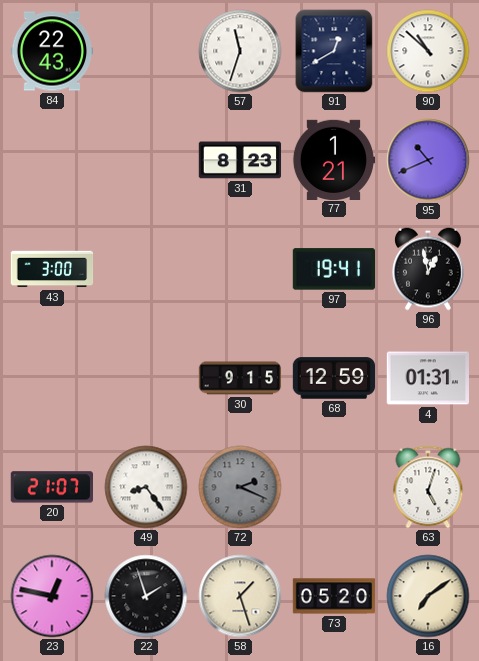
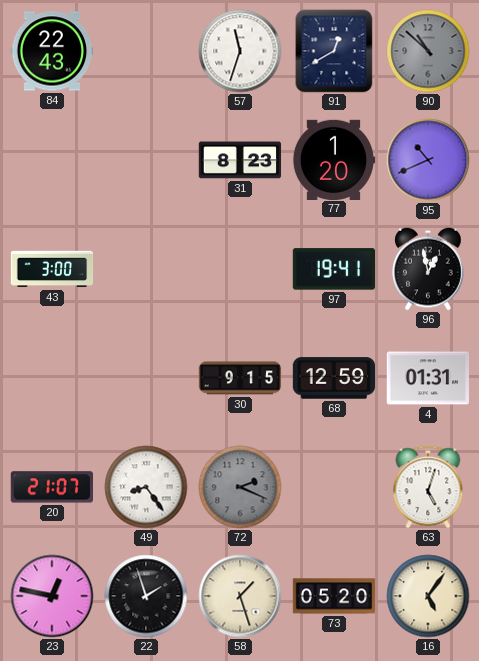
90 dial: white -> grey (428, 51)
77: 1:21 -> 1:20 (334, 159)
16: 7:09 -> 5:06 (428, 596)
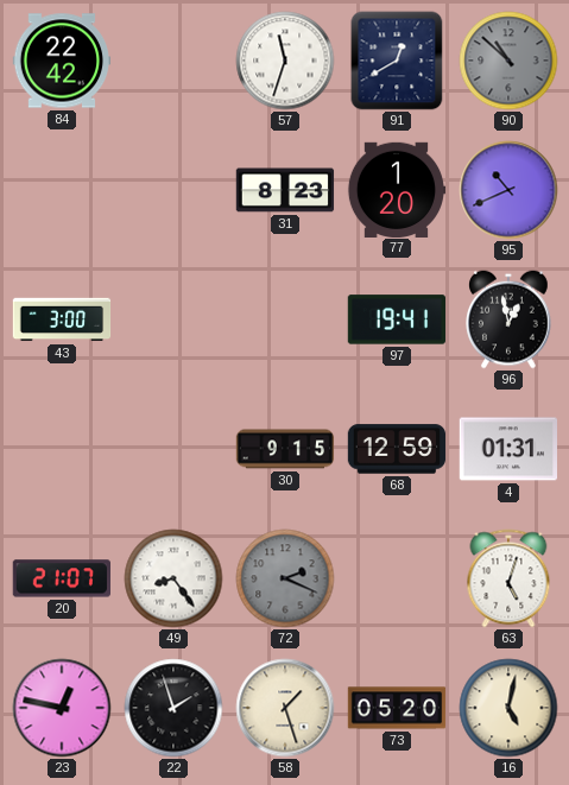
84: 22:43 -> 22:42 (62, 61)
16: 5:06 -> 5:02 (508, 708)
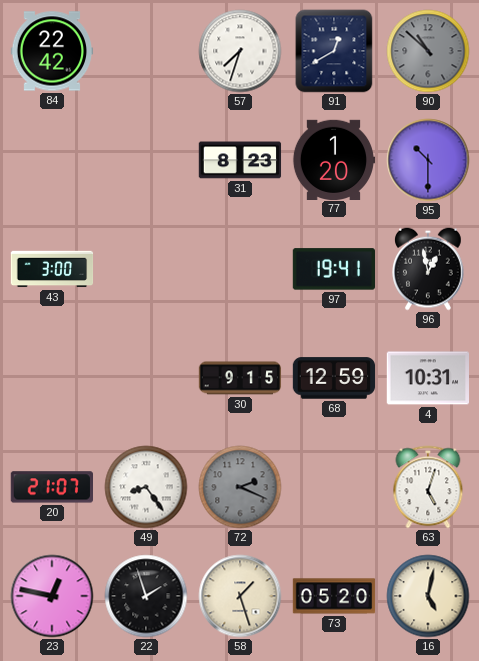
57: 11:33 -> 7:33 (240, 51)
95: 10:41 -> 10:30 (428, 160)
4: 01:31 -> 10:31 (427, 378)
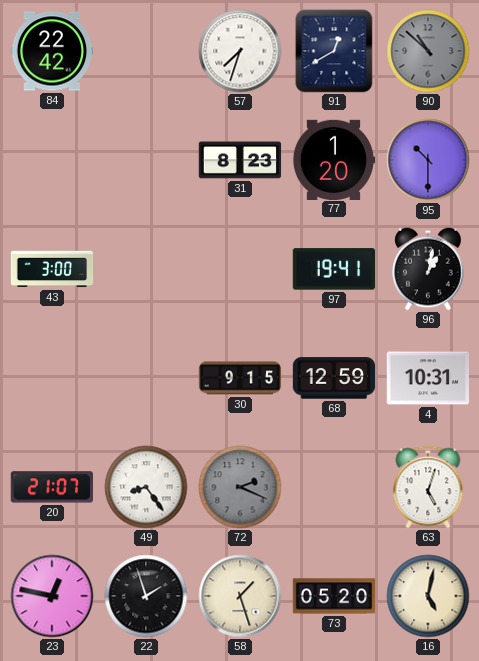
96: 12:58 -> 1:02 (429, 269)
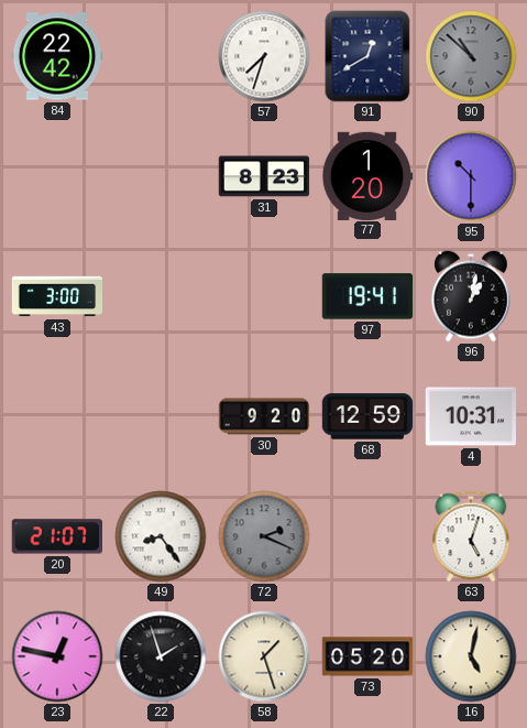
30: 9:15 -> 9:20 (264, 416)
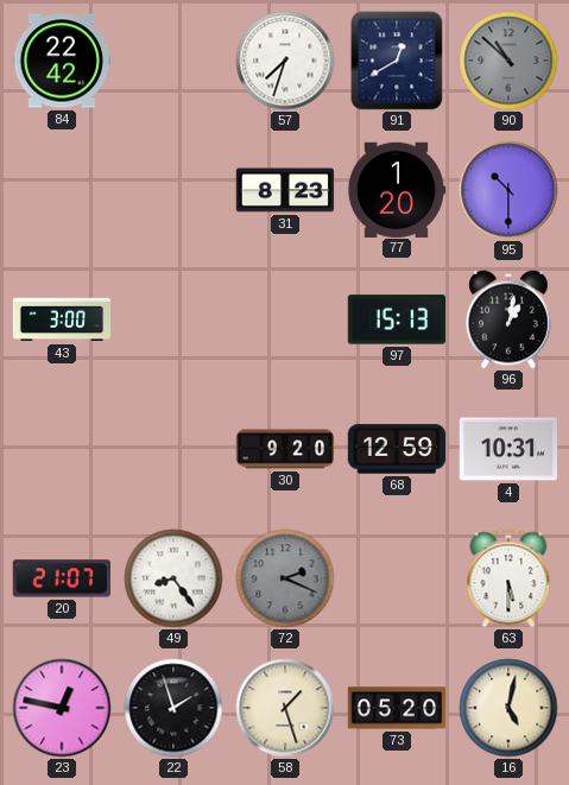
97: 19:41 -> 15:13 (396, 319)
63: 5:03 -> 5:30 (508, 578)
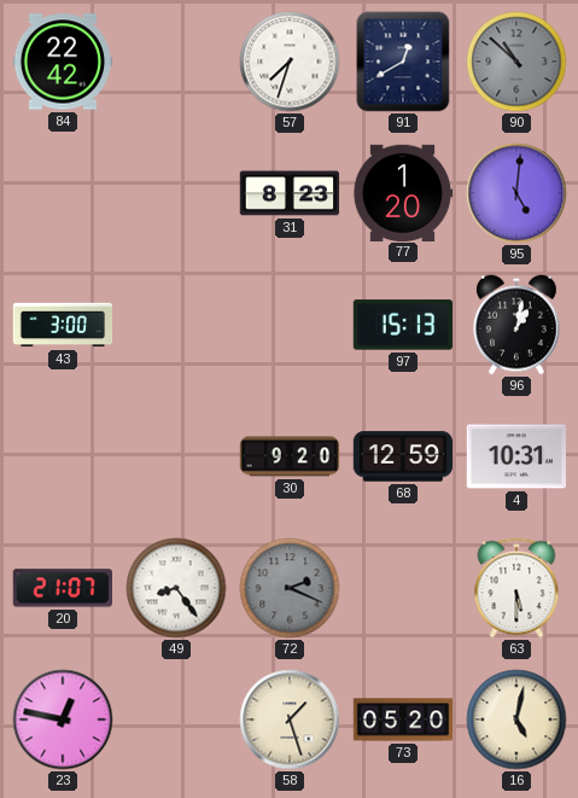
95: 10:30 -> 5:01 (516, 193)
22: 1:57 -> none (173, 708)
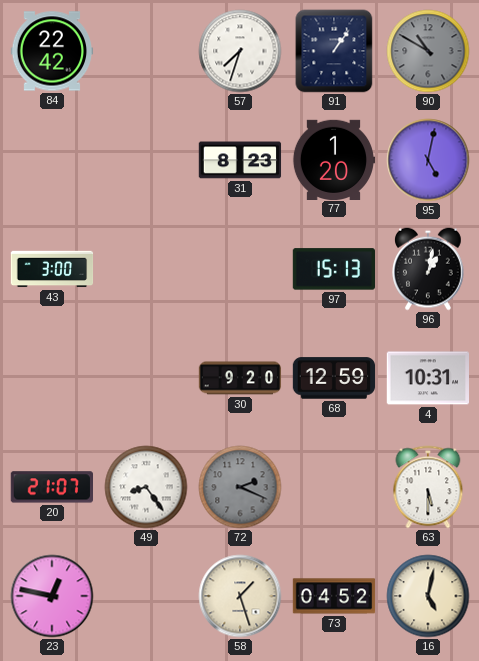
91: 12:40 -> 1:06 (334, 51)
90: 10:52 -> 10:50 (428, 51)
95: 5:01 -> 5:02 (428, 160)
73: 05:20 -> 04:52 (334, 596)
